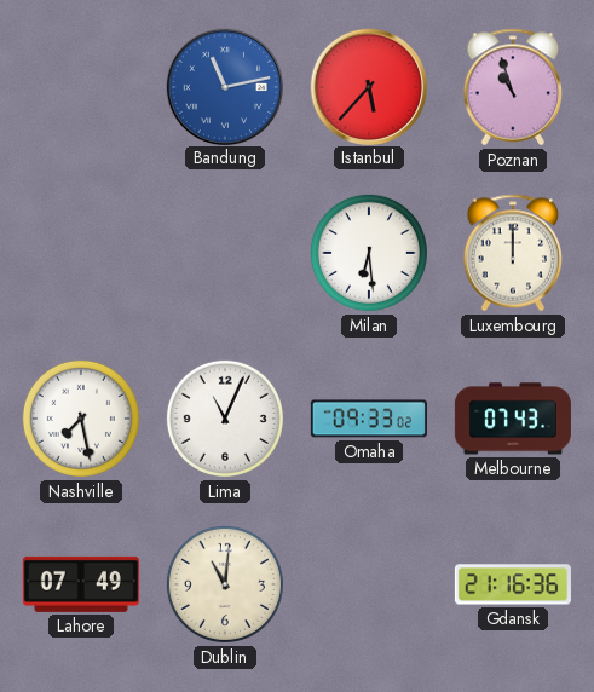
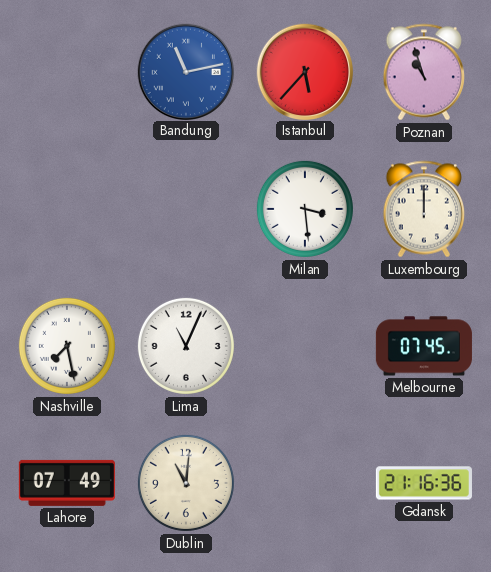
Milan: 6:29 -> 3:29 (305, 209)
Omaha: 09:33 -> none (369, 419)
Melbourne: 07:43 -> 07:45 (424, 346)
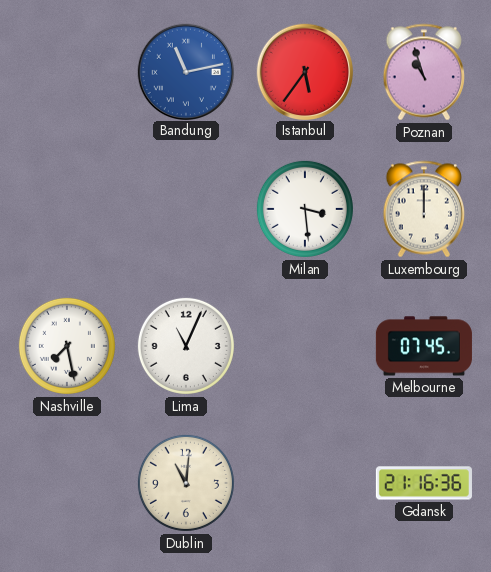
Istanbul: 5:37 -> 5:36 (304, 71)
Lahore: 07:49 -> none (67, 483)
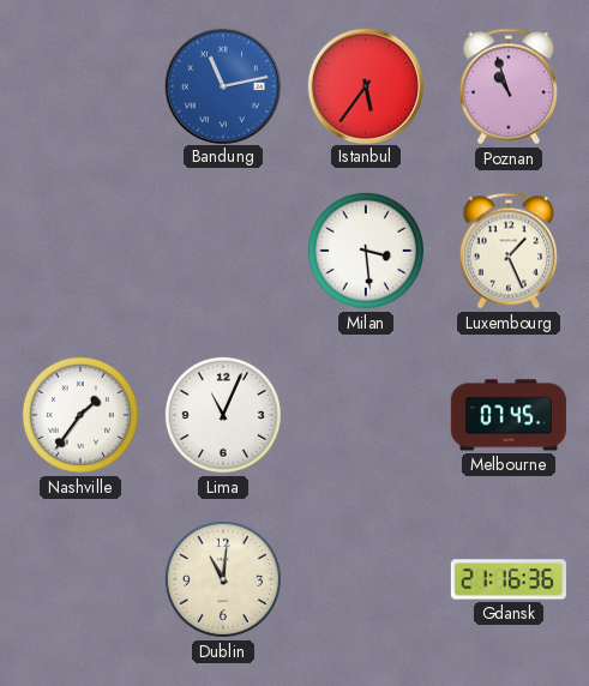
Luxembourg: 12:00 -> 1:26 (507, 251)
Nashville: 7:28 -> 1:36 (80, 415)
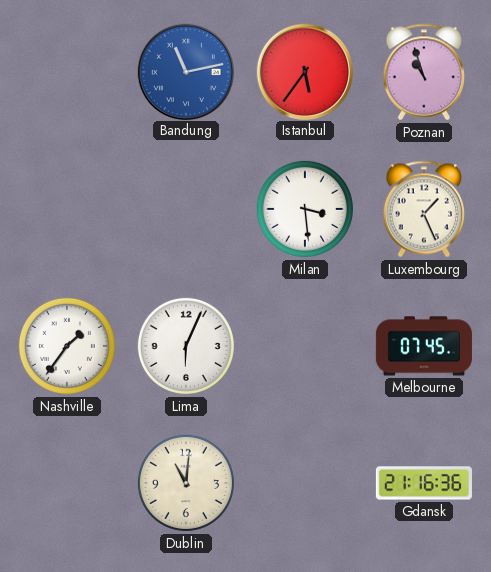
Lima: 11:04 -> 6:04 (186, 346)
